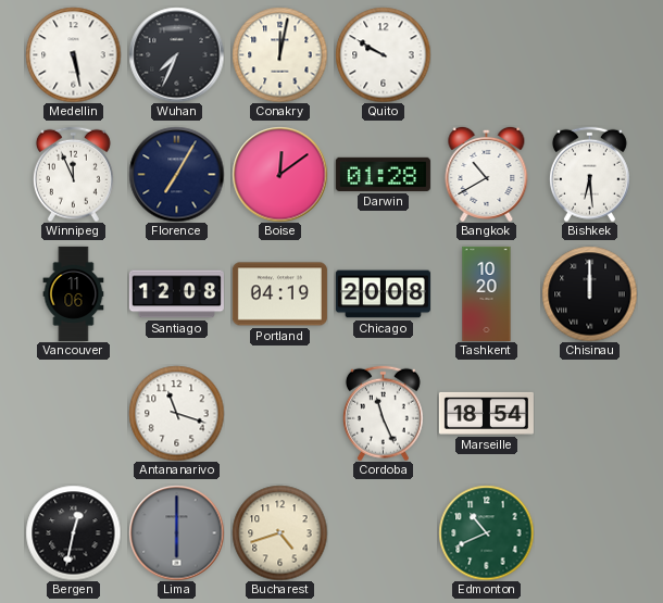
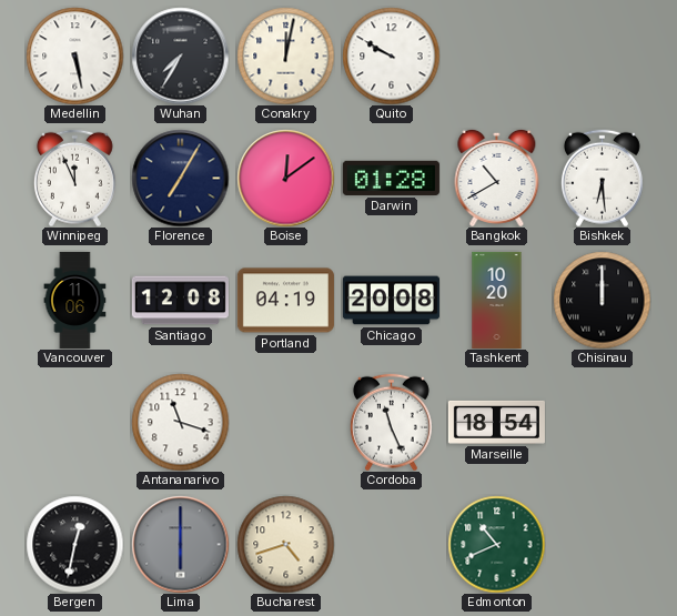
Wuhan: 7:34 -> 7:35 (180, 55)
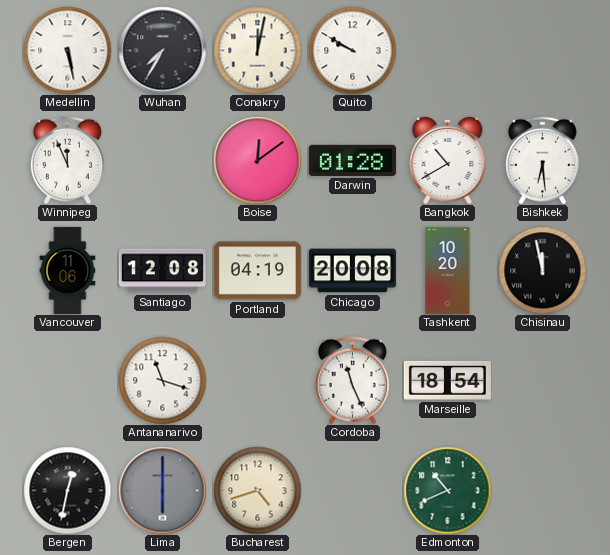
Florence: 7:05 -> none (180, 178)
Chisinau: 12:00 -> 11:58 (542, 270)
